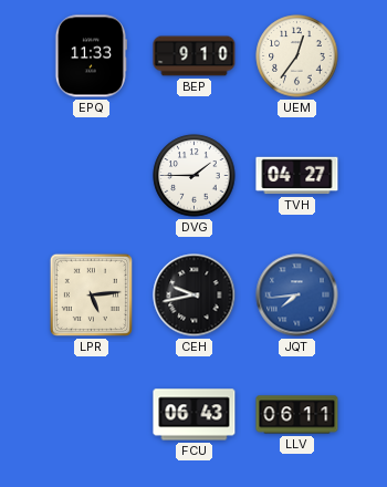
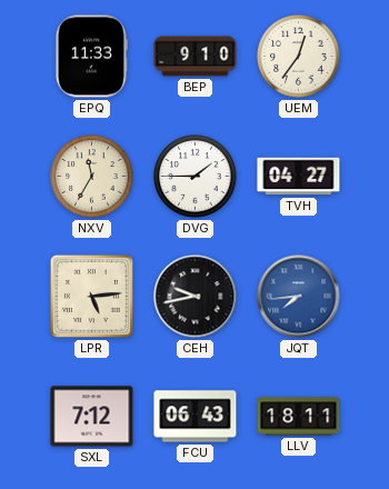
NXV: none -> 11:35 (92, 177)
SXL: none -> 7:12 (92, 417)
LLV: 06:11 -> 18:11 (299, 417)
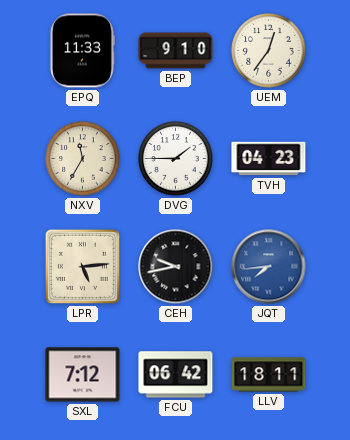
TVH: 04:27 -> 04:23 (269, 159)
FCU: 06:43 -> 06:42 (176, 375)
